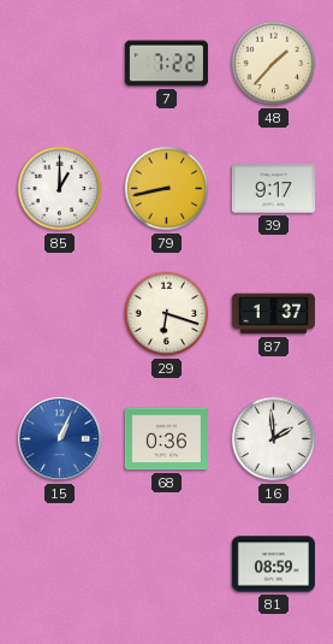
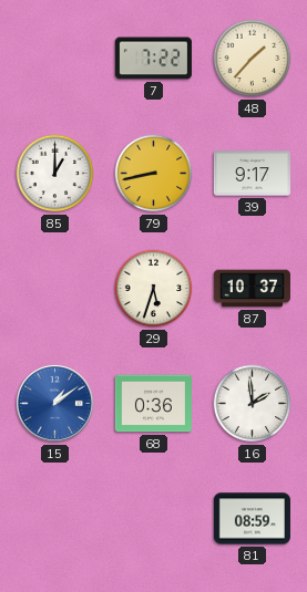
29: 6:18 -> 5:33 (154, 289)
87: 1:37 -> 10:37 (252, 289)
15: 1:04 -> 1:09 (54, 403)
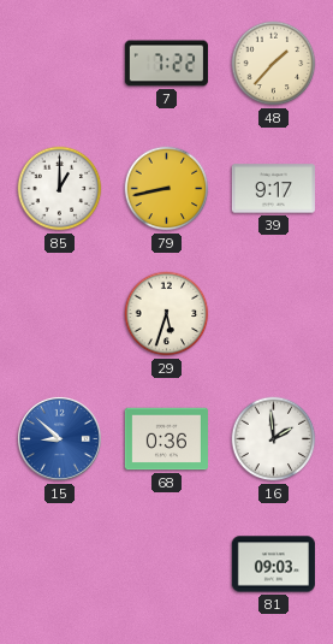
87: 10:37 -> none (252, 289)
15: 1:09 -> 8:52 (59, 438)
81: 08:59 -> 09:03 (273, 565)
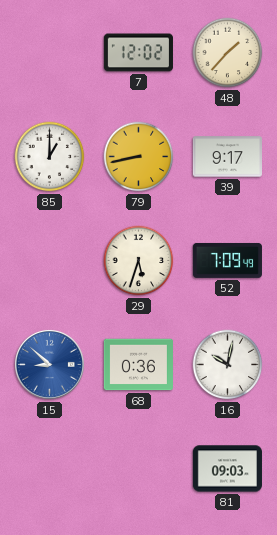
7: 7:22 -> 12:02 (138, 53)
52: none -> 7:09 (227, 260)
16: 1:59 -> 10:02 (228, 365)
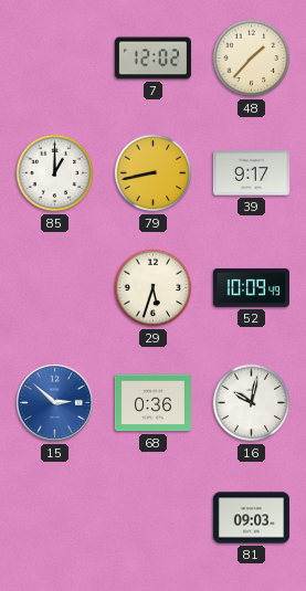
52: 7:09 -> 10:09 (251, 287)
15: 8:52 -> 2:52 (54, 402)
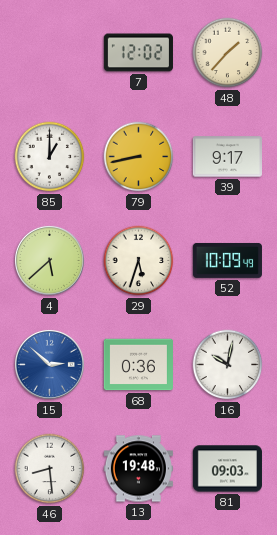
4: none -> 5:38 (49, 260)
46: none -> 8:29 (50, 469)
13: none -> 19:48 (138, 469)
